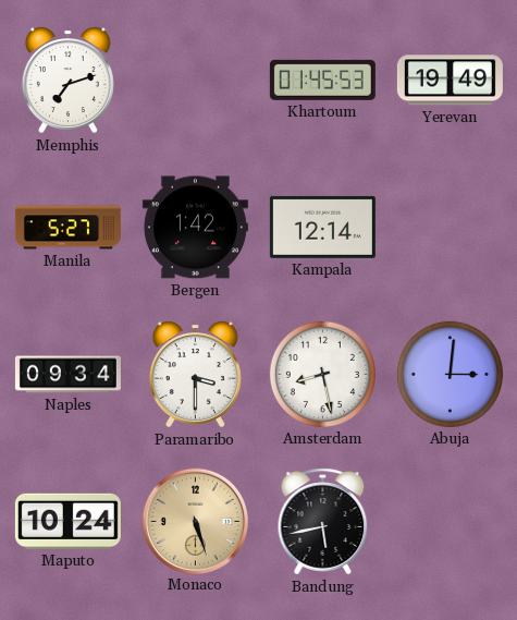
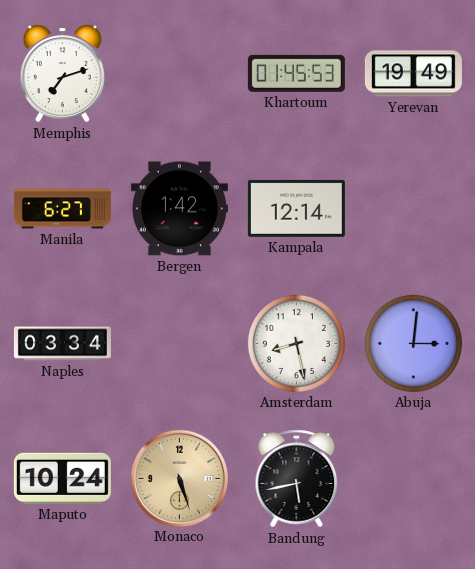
Manila: 5:27 -> 6:27 (62, 209)
Naples: 09:34 -> 03:34 (62, 344)
Paramaribo: 3:30 -> none (195, 375)
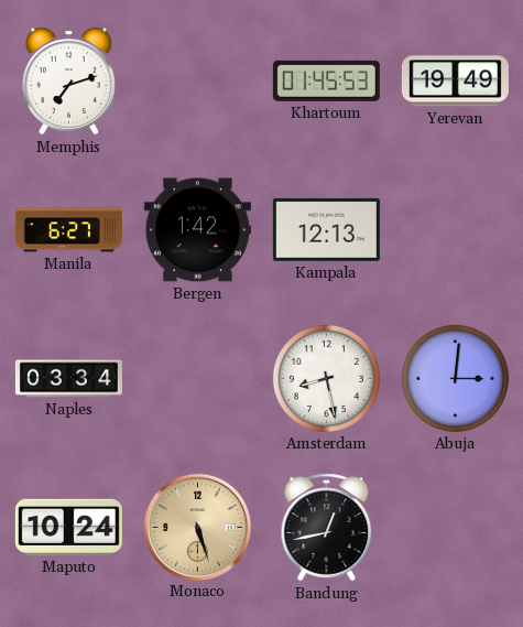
Kampala: 12:14 -> 12:13 (326, 229)
Bandung: 5:43 -> 12:43 (327, 528)
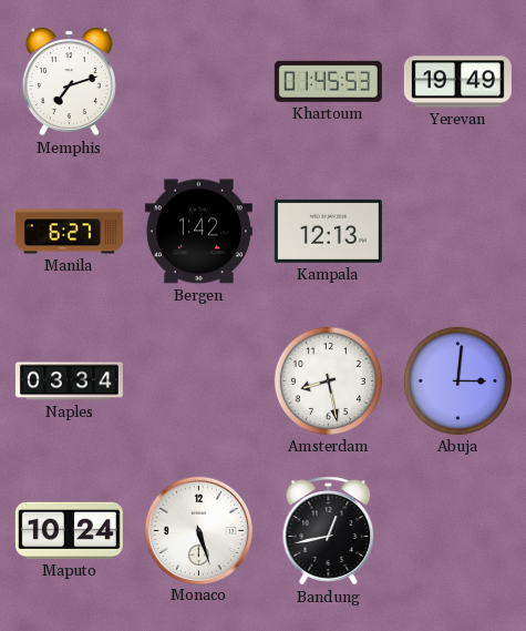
Monaco dial: champagne -> white (198, 530)
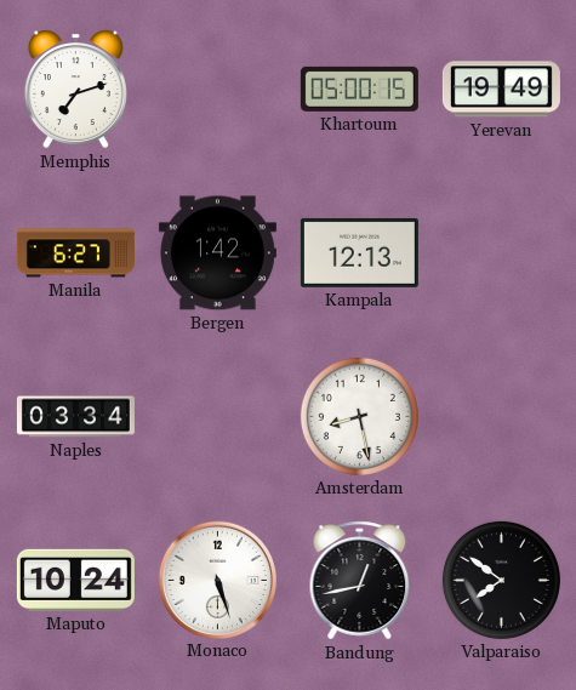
Khartoum: 01:45 -> 05:00 (359, 89)
Abuja: 3:01 -> none (457, 380)
Valparaiso: none -> 7:51 (501, 580)
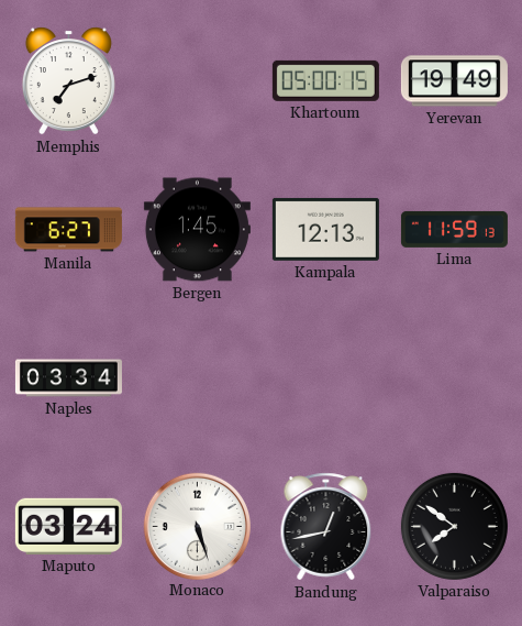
Bergen: 1:42 -> 1:45 (197, 230)
Lima: none -> 11:59 (454, 229)
Amsterdam: 8:28 -> none (359, 416)
Maputo: 10:24 -> 03:24 (68, 526)
